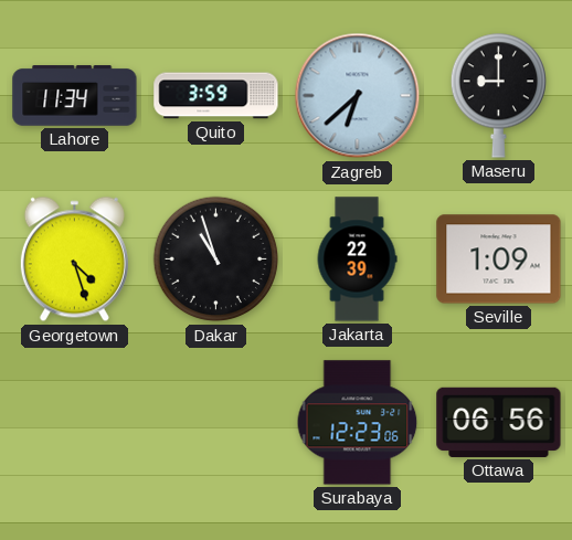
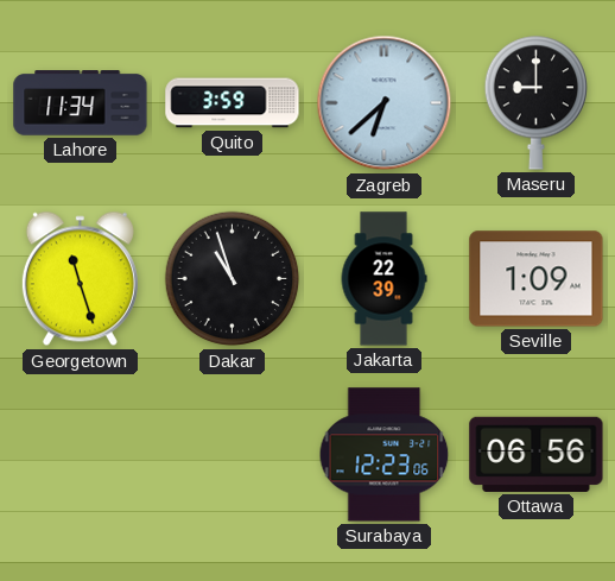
Georgetown: 4:27 -> 11:27 (80, 279)
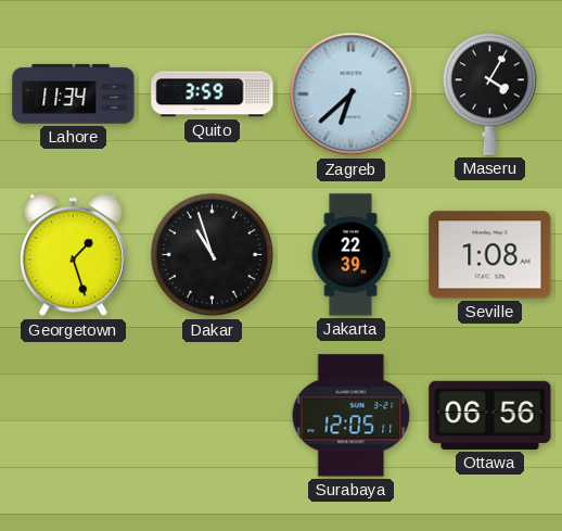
Maseru: 9:00 -> 4:05 (489, 93)
Georgetown: 11:27 -> 1:27 (73, 255)
Seville: 1:09 -> 1:08 (490, 255)
Surabaya: 12:23 -> 12:05 (352, 416)
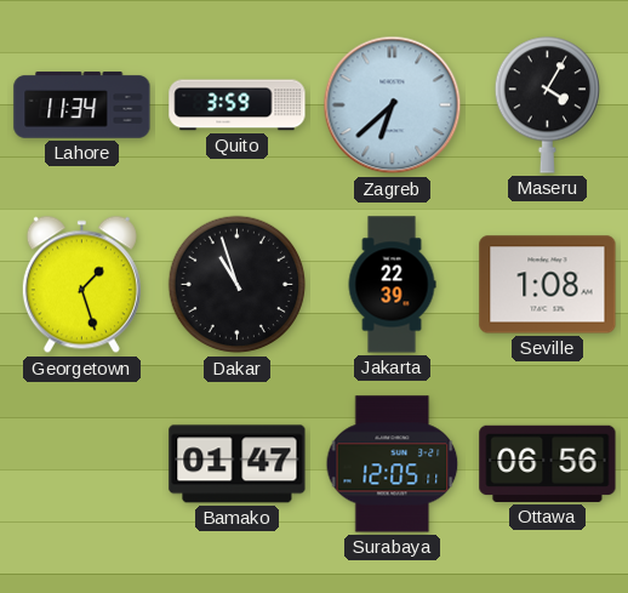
Bamako: none -> 01:47 (238, 464)
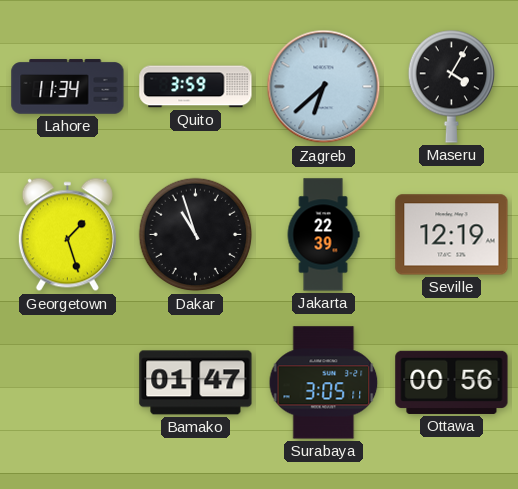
Seville: 1:08 -> 12:19 (452, 235)
Surabaya: 12:05 -> 3:05 (324, 383)
Ottawa: 06:56 -> 00:56 (452, 382)
